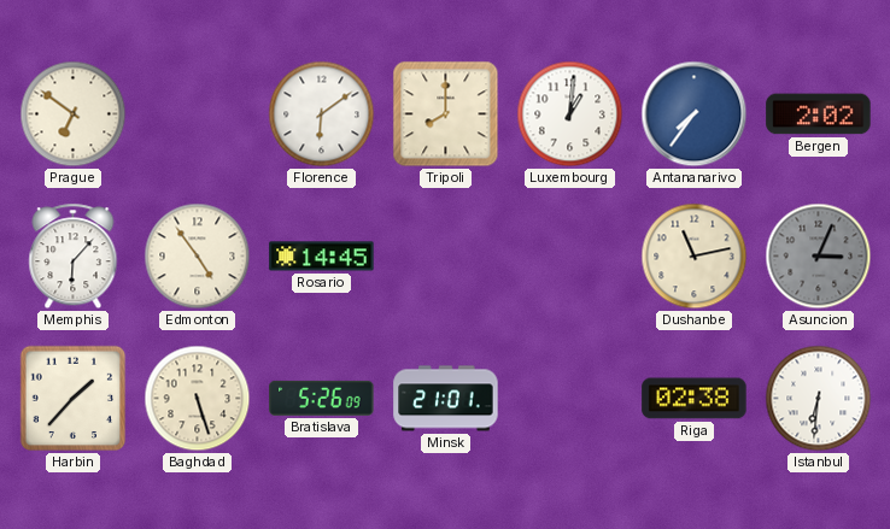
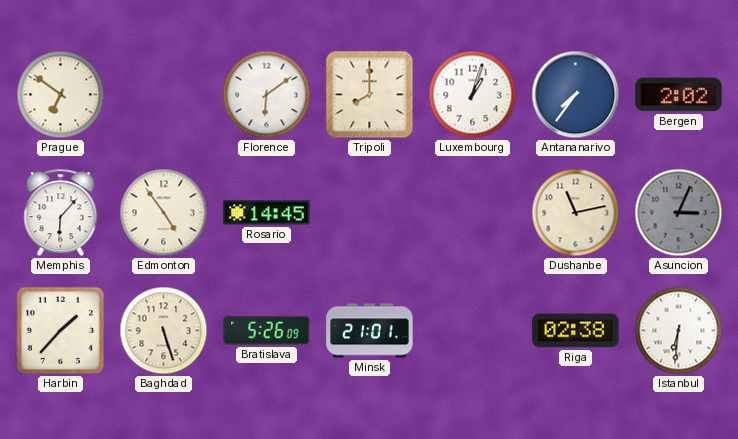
Luxembourg: 1:01 -> 1:03 (473, 95)
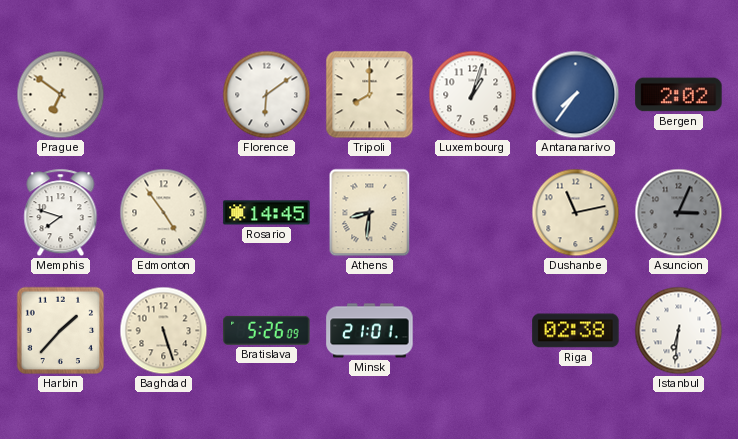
Memphis: 6:07 -> 7:48 (61, 213)
Athens: none -> 8:31 (370, 213)
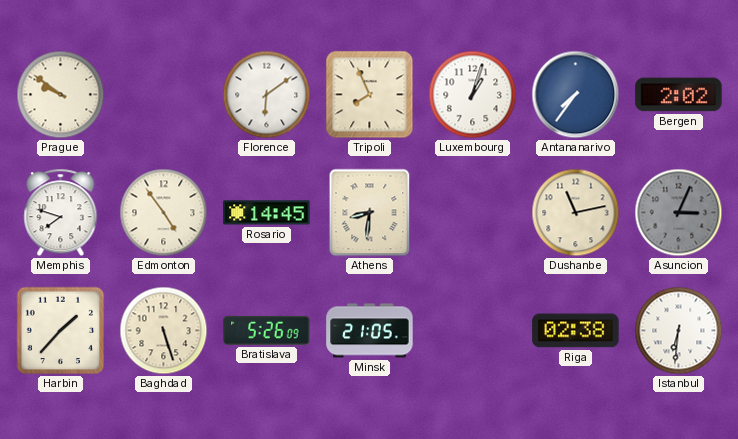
Prague: 6:51 -> 9:51 (61, 95)
Tripoli: 8:00 -> 7:56 (370, 95)
Minsk: 21:01 -> 21:05 (370, 331)
